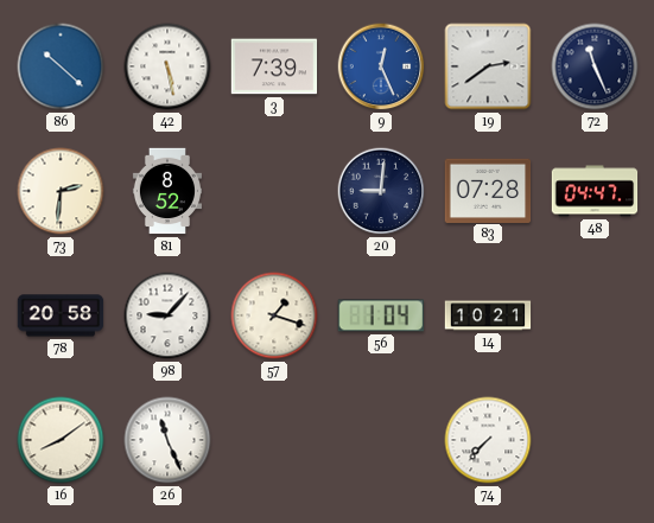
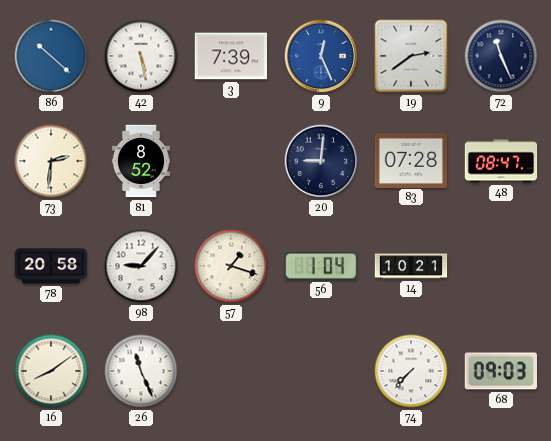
48: 04:47 -> 08:47 (501, 161)
68: none -> 09:03 (500, 371)
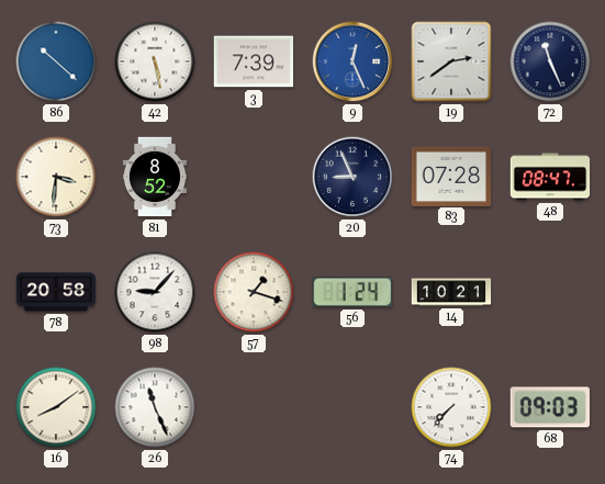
73: 2:31 -> 3:31 (56, 177)
20: 9:01 -> 8:56 (352, 177)
56: 1:04 -> 1:24 (351, 292)
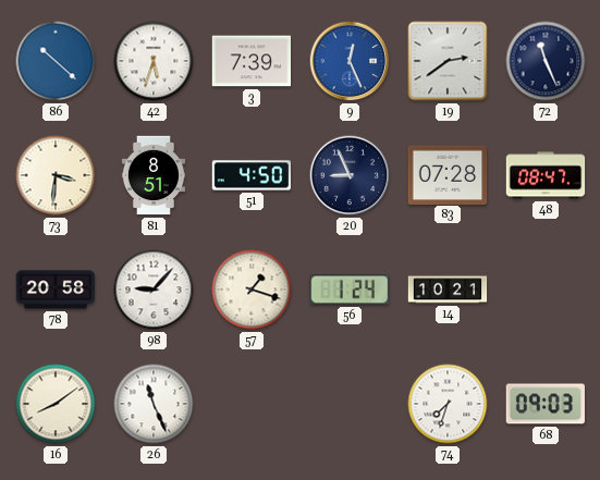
42: 5:28 -> 5:33 (154, 61)
81: 8:52 -> 8:51 (154, 175)
51: none -> 4:50 (252, 175)
74: 7:37 -> 7:33 (448, 404)
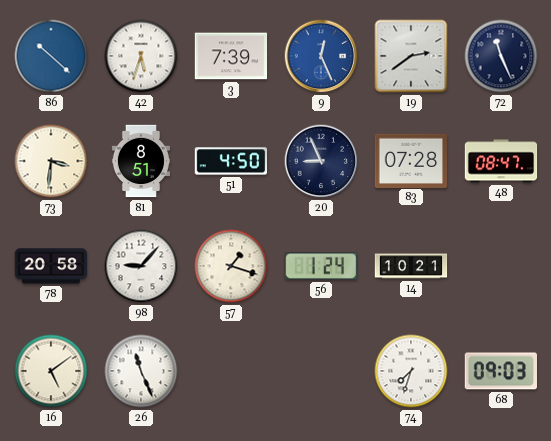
16: 8:09 -> 5:09 (51, 371)
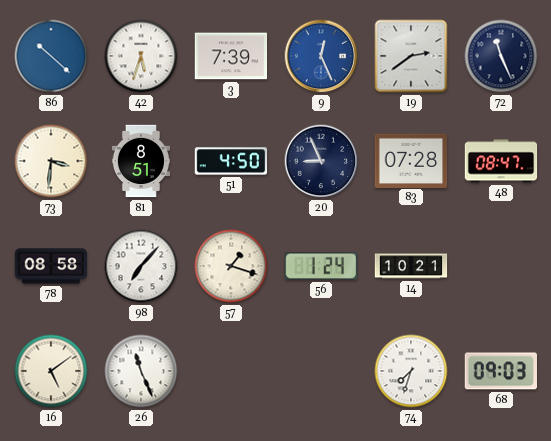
78: 20:58 -> 08:58 (51, 266)
98: 9:07 -> 7:07 (141, 266)
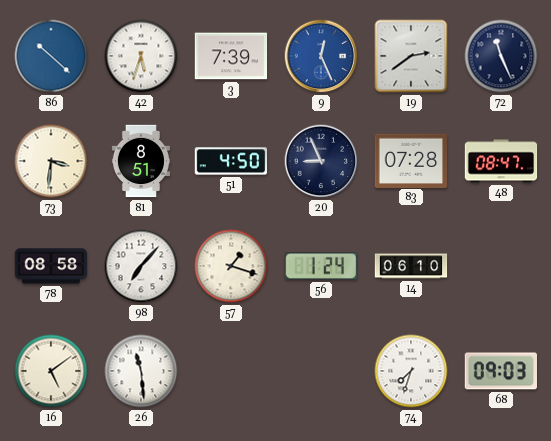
14: 10:21 -> 06:10 (411, 266)
26: 11:26 -> 11:29 (141, 371)
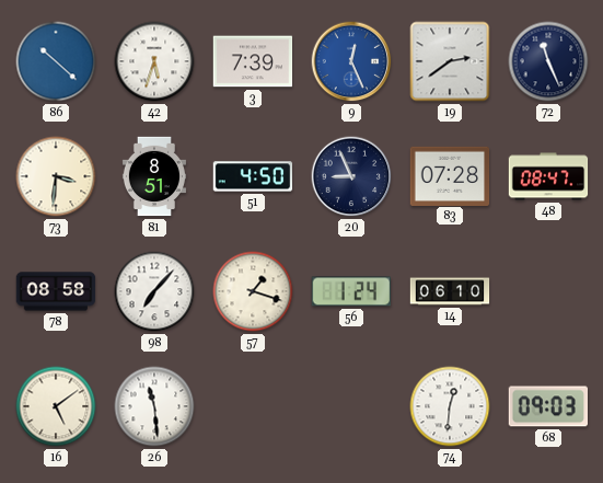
74: 7:33 -> 12:31 (450, 406)
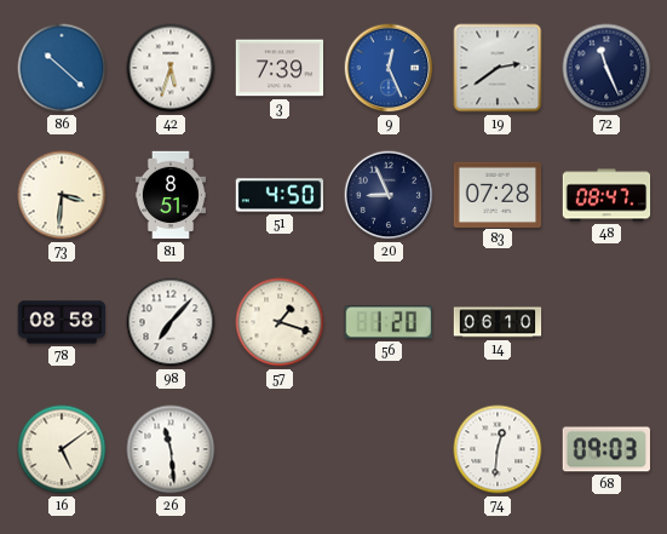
56: 1:24 -> 1:20 (387, 322)
